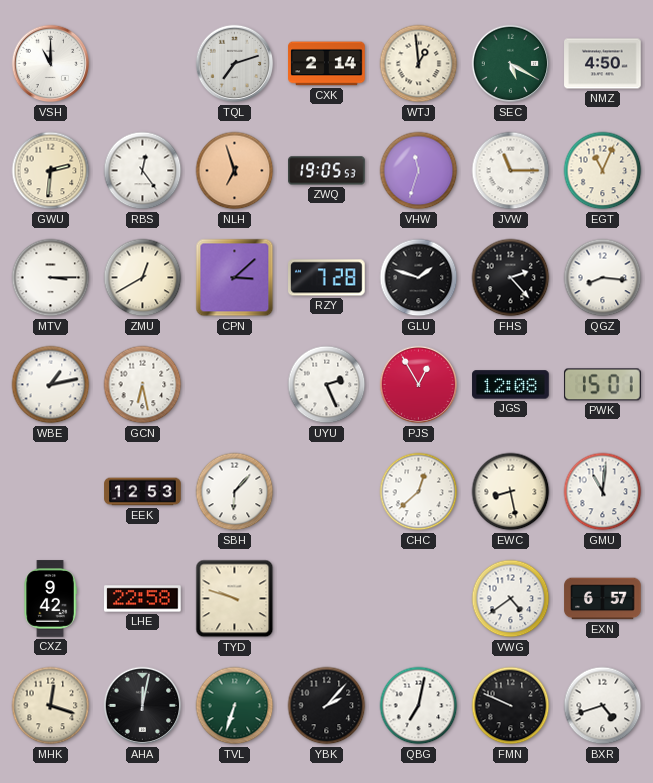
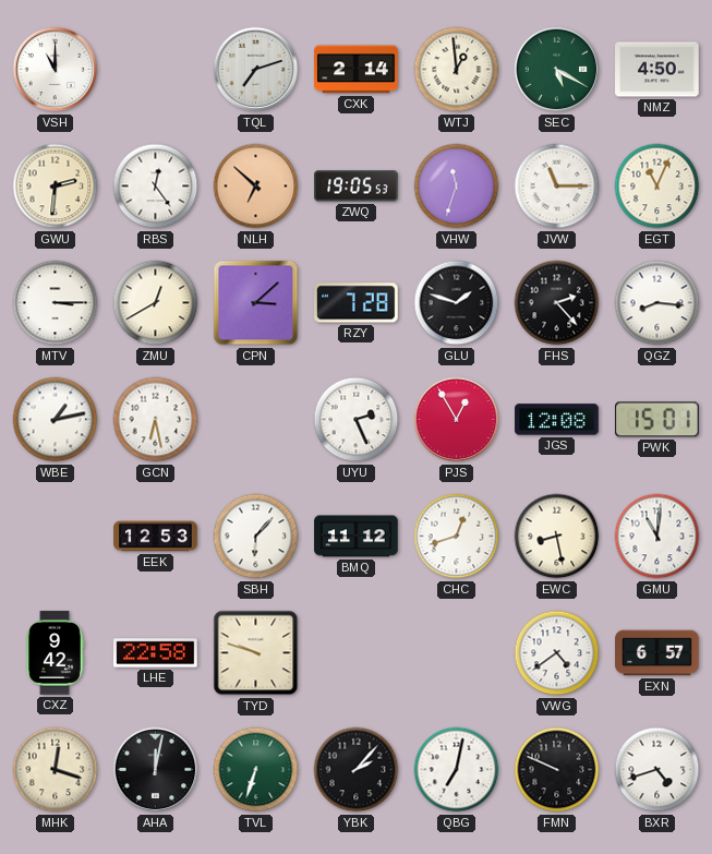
NLH: 6:57 -> 6:52 (256, 187)
BMQ: none -> 11:12 (357, 537)
CHC: 12:38 -> 12:42 (457, 537)
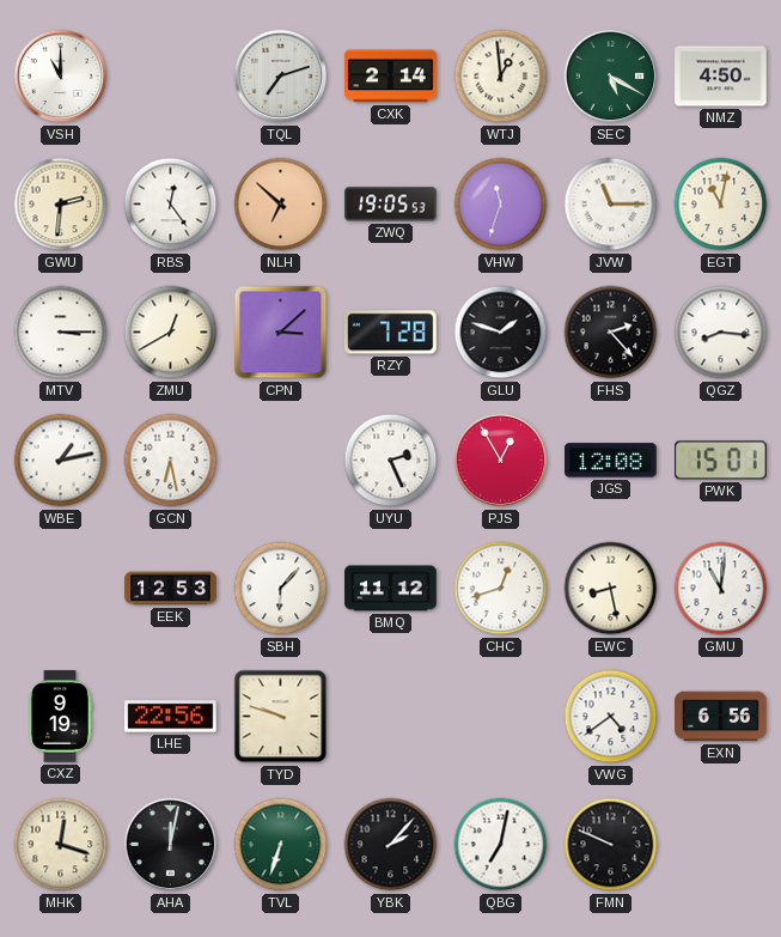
EGT: 11:04 -> 11:02 (721, 205)
CXZ: 9:42 -> 9:19 (60, 717)
LHE: 22:58 -> 22:56 (171, 717)
EXN: 6:57 -> 6:56 (721, 717)
BXR: 4:42 -> none (657, 770)
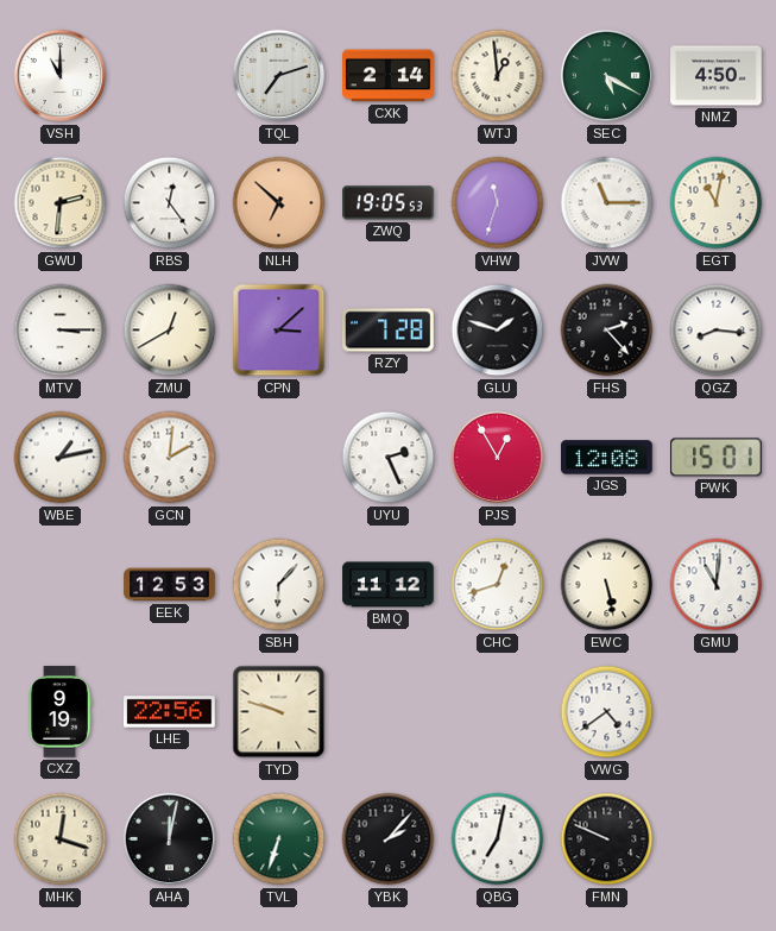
GCN: 6:28 -> 2:01 (170, 458)
EWC: 8:28 -> 5:28 (607, 585)
EXN: 6:56 -> none (721, 717)
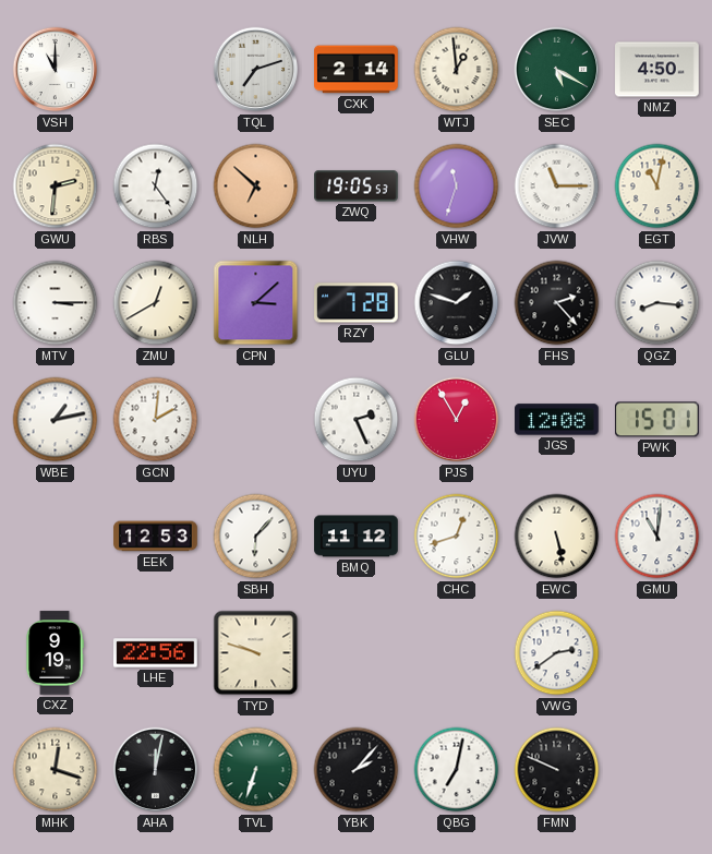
VWG: 4:39 -> 2:39 (557, 653)
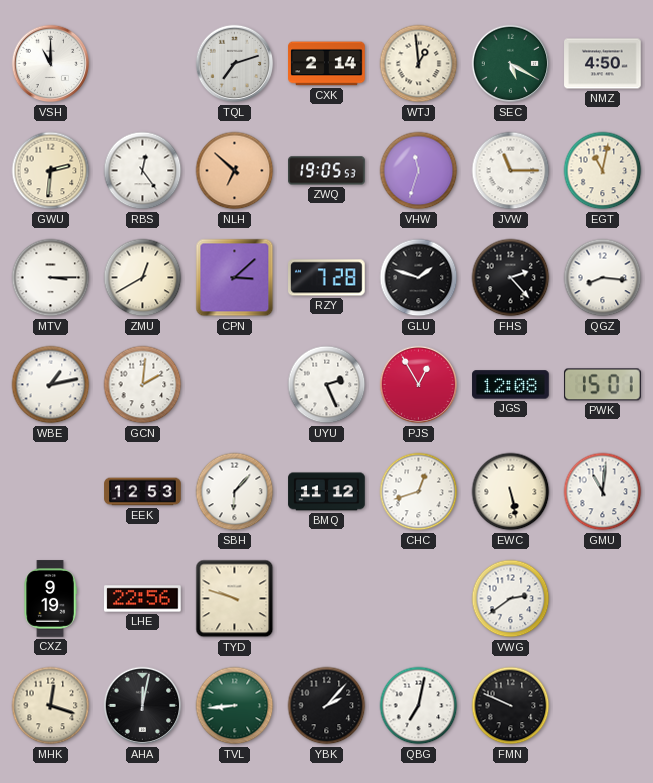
TVL: 6:33 -> 8:44 (235, 706)
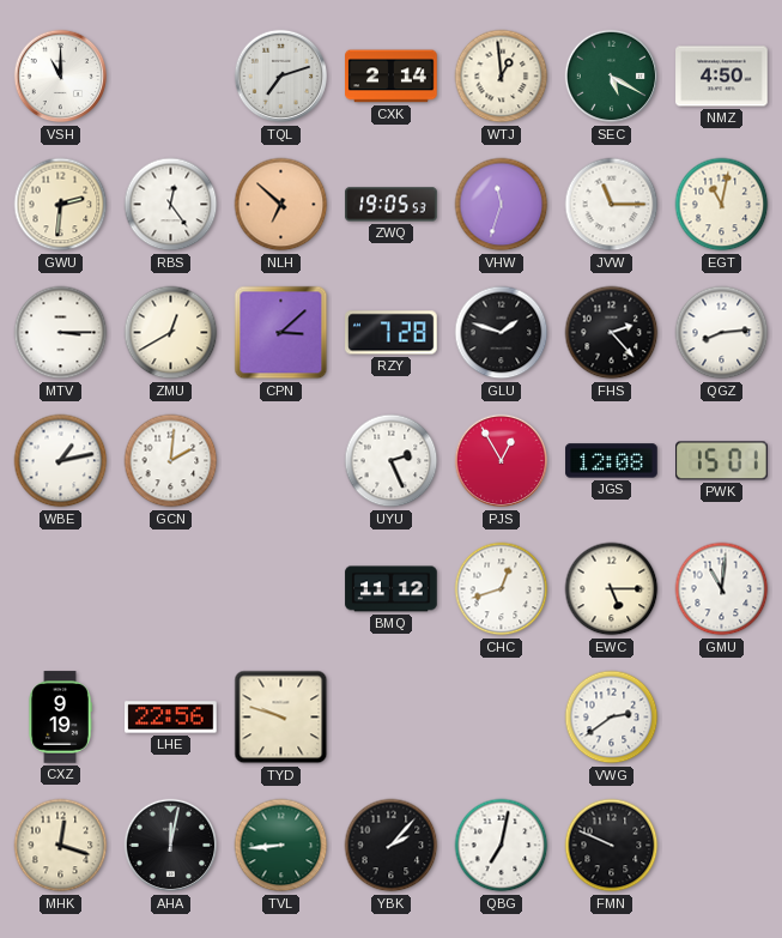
QGZ: 8:16 -> 8:14 (722, 333)
EEK: 12:53 -> none (143, 492)
SBH: 6:07 -> none (235, 492)
EWC: 5:28 -> 5:15 (612, 589)
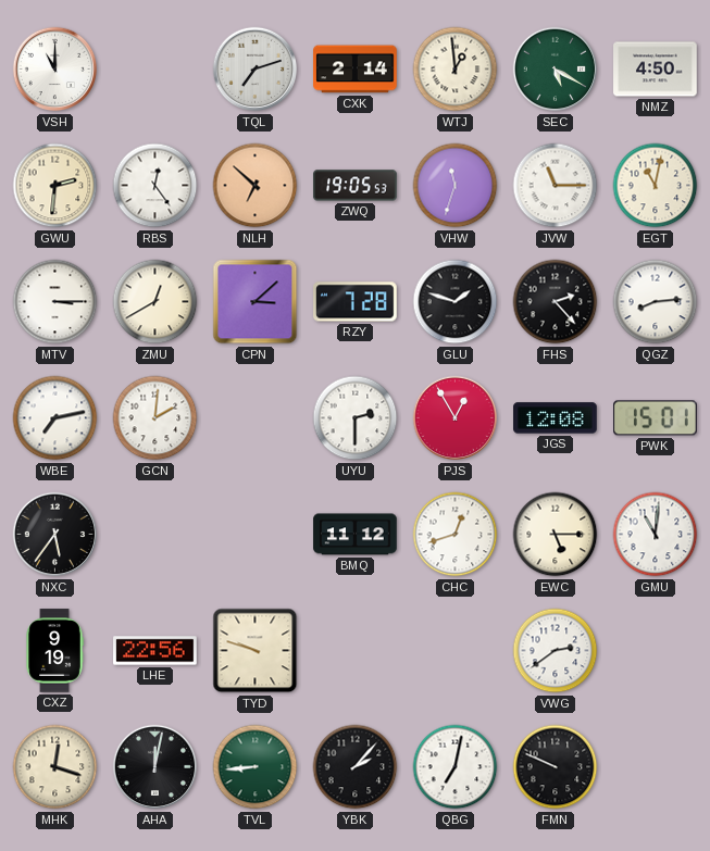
WBE: 1:13 -> 7:13 (55, 418)
UYU: 2:26 -> 2:30 (356, 418)
NXC: none -> 5:36 (55, 535)
